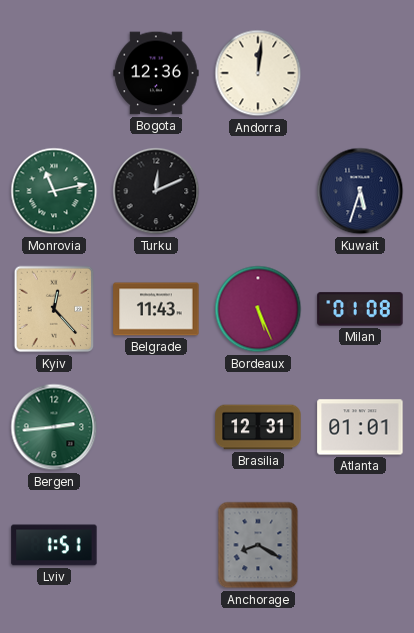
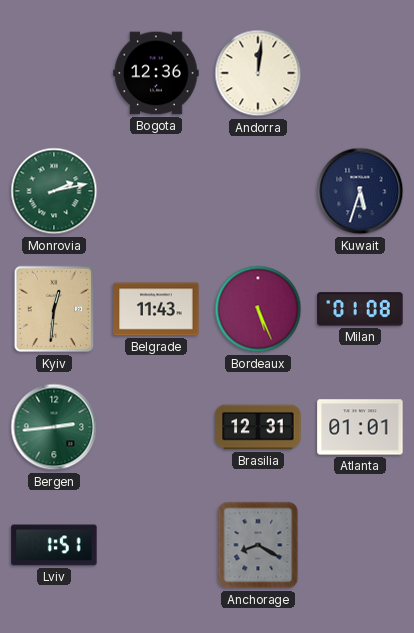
Monrovia: 11:13 -> 2:13 (54, 191)
Turku: 12:11 -> none (156, 191)
Kyiv: 12:23 -> 12:31 (54, 309)
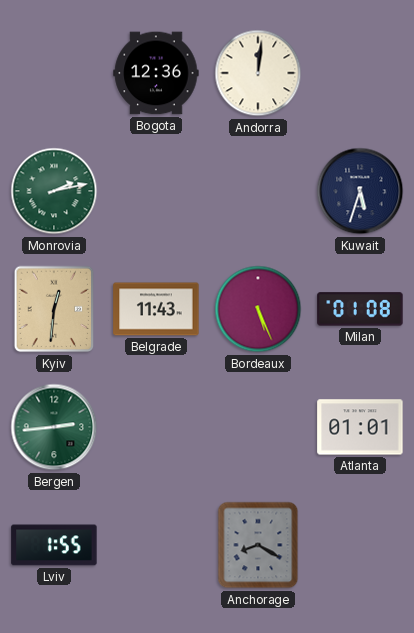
Brasilia: 12:31 -> none (258, 427)
Lviv: 1:51 -> 1:55 (54, 545)
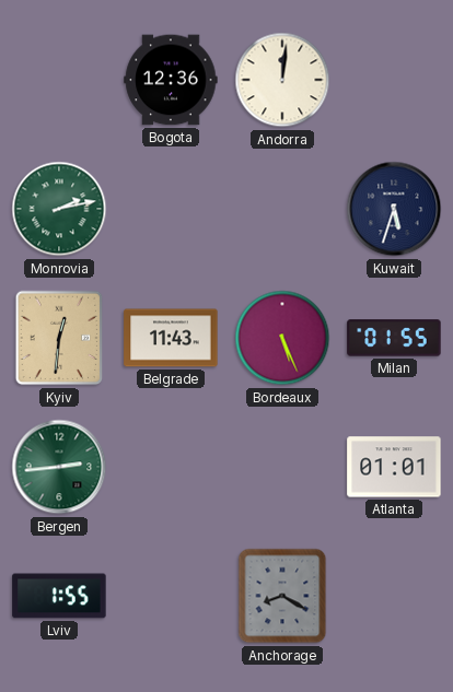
Milan: 01:08 -> 01:55 (394, 338)
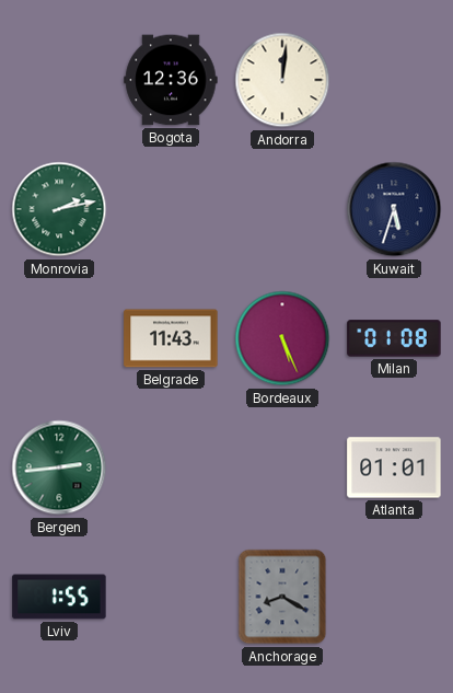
Kyiv: 12:31 -> none (59, 338)
Milan: 01:55 -> 01:08 (394, 338)
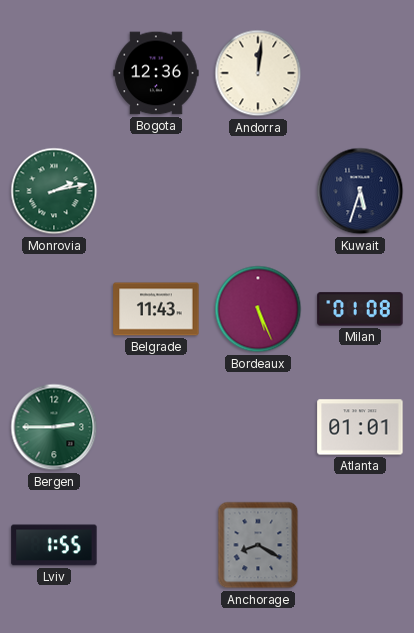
Bergen: 2:44 -> 2:45 (54, 427)
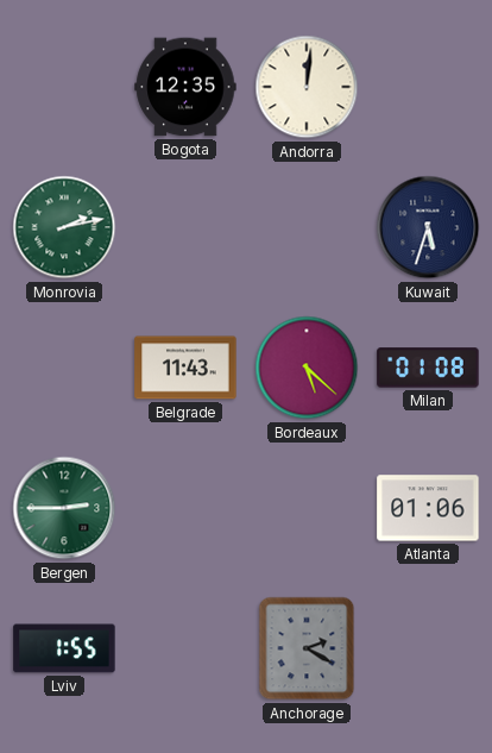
Bogota: 12:36 -> 12:35 (185, 87)
Bordeaux: 5:26 -> 5:22 (307, 368)
Atlanta: 01:01 -> 01:06 (428, 508)
Anchorage: 8:20 -> 2:20 (307, 648)
